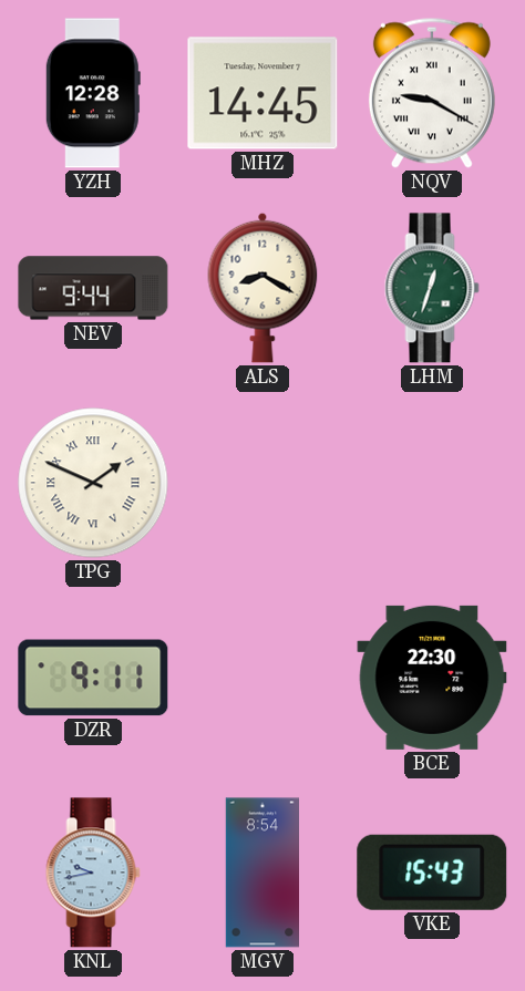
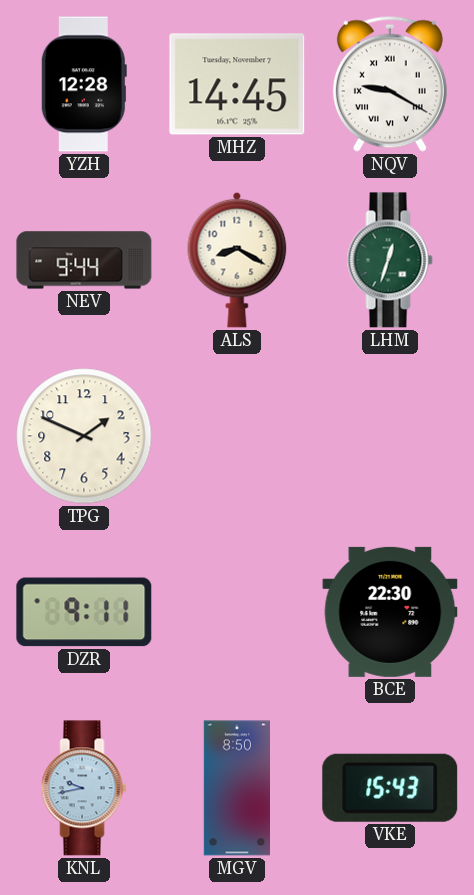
TPG numerals: Roman -> Arabic (84, 436)
MGV: 8:54 -> 8:50 (236, 788)
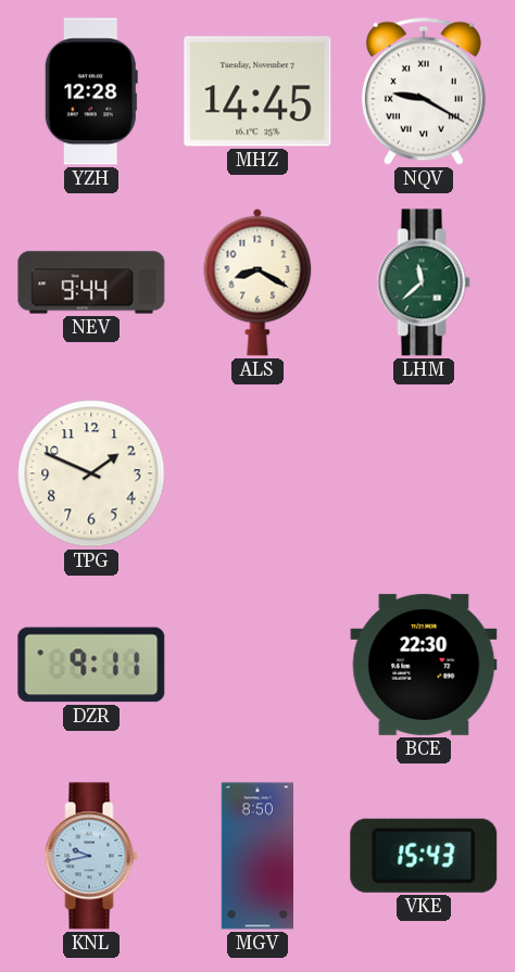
LHM: 12:33 -> 11:38 (424, 282)
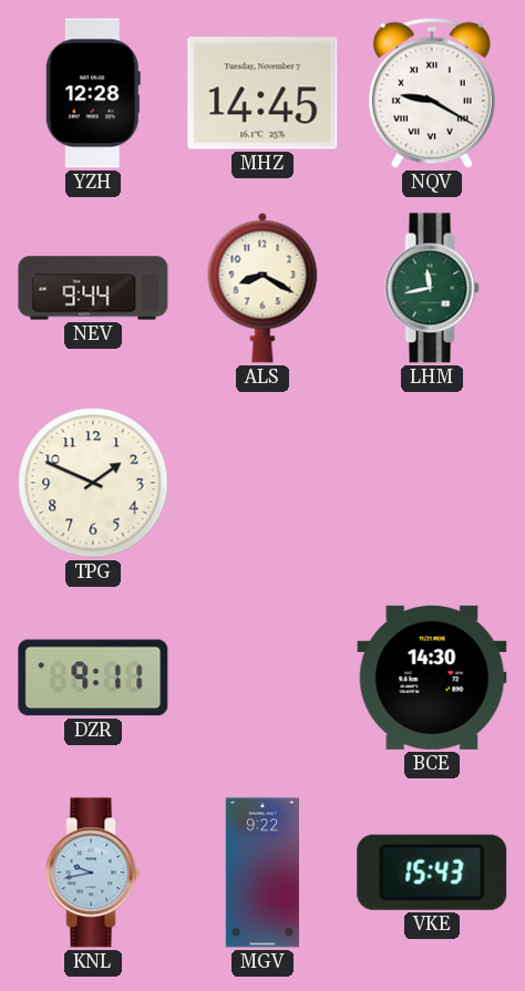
LHM: 11:38 -> 11:43 (432, 288)
BCE: 22:30 -> 14:30 (432, 678)
MGV: 8:50 -> 9:22 (261, 873)
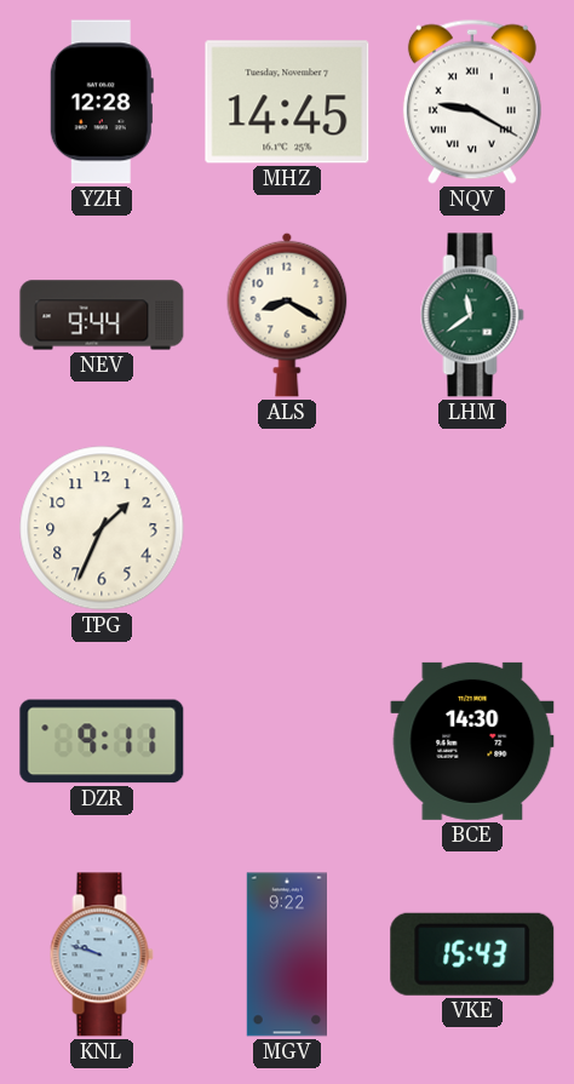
LHM: 11:43 -> 11:39 (472, 315)
TPG: 1:49 -> 1:34 (102, 528)
KNL: 9:43 -> 9:48 (102, 954)
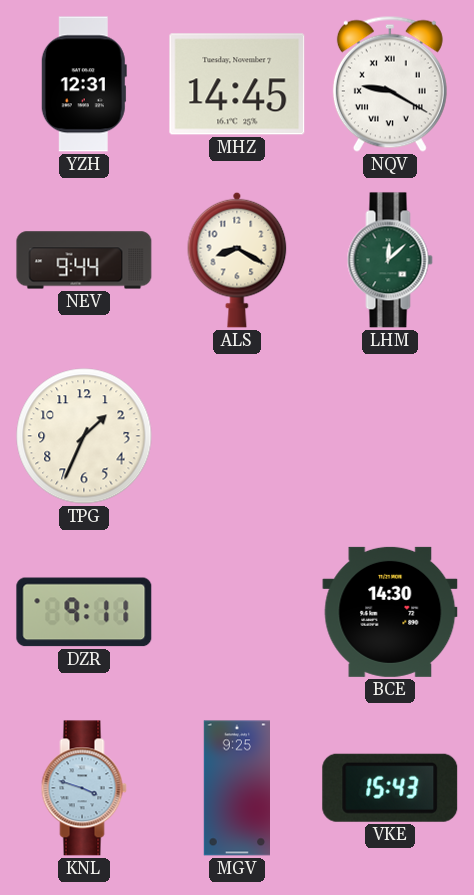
YZH: 12:28 -> 12:31 (84, 84)
LHM: 11:39 -> 12:08 (390, 260)
KNL: 9:48 -> 3:48 (84, 788)
MGV: 9:22 -> 9:25 (236, 788)
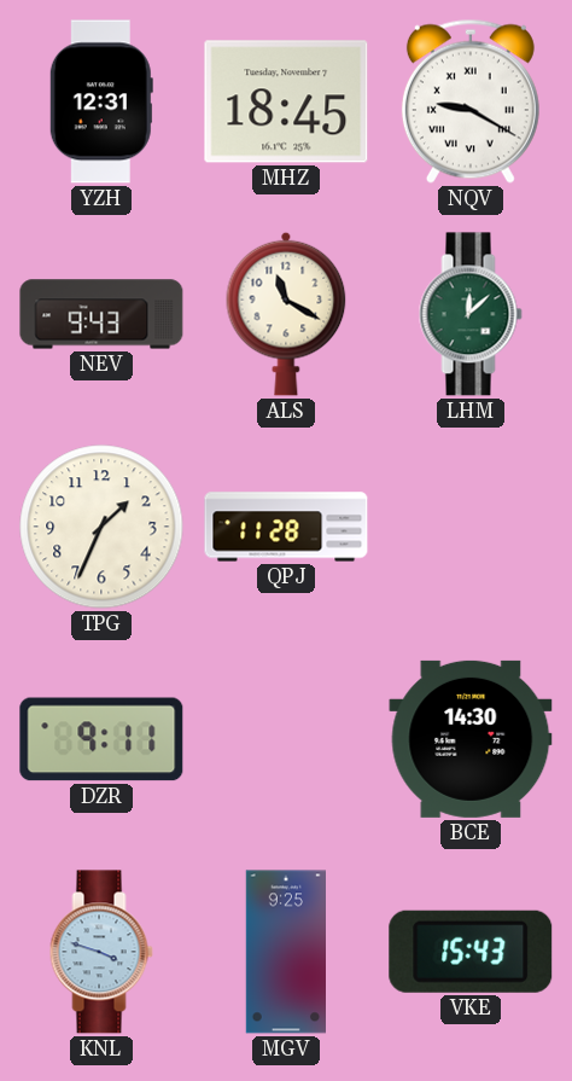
MHZ: 14:45 -> 18:45 (286, 101)
NEV: 9:44 -> 9:43 (101, 314)
ALS: 8:20 -> 11:20 (286, 314)
QPJ: none -> 11:28 (286, 527)
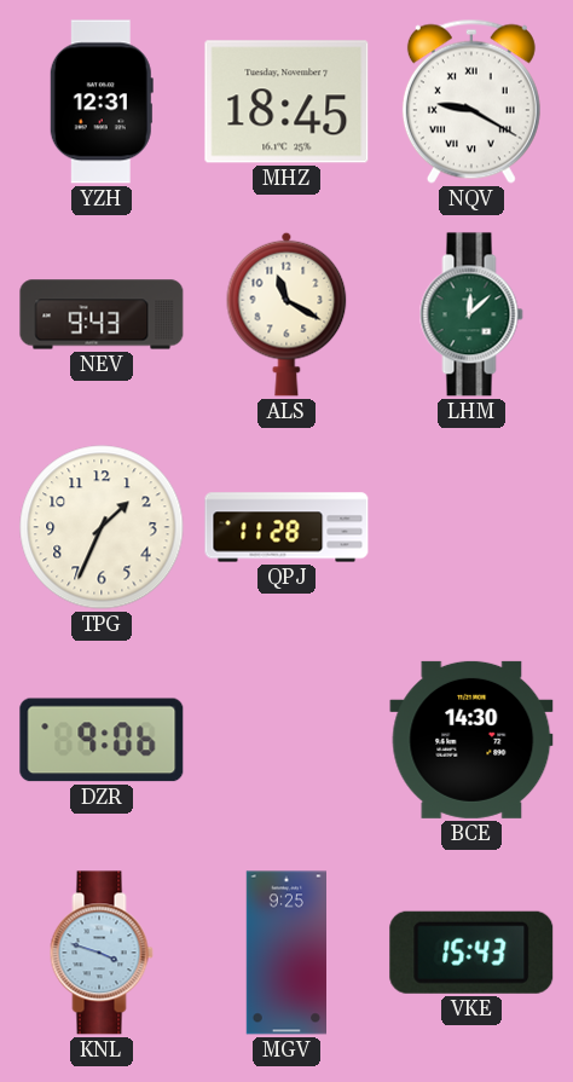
DZR: 9:11 -> 9:06 (102, 740)
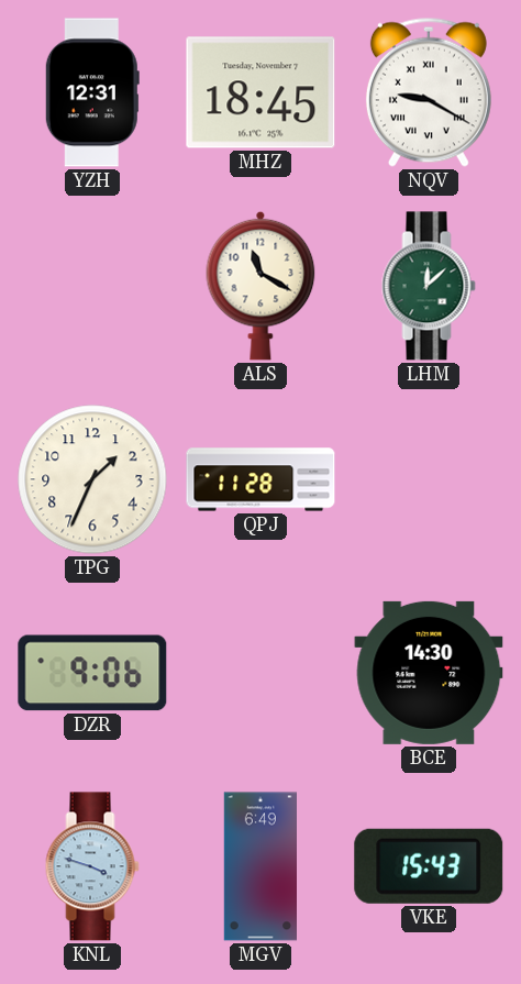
NEV: 9:43 -> none (102, 314)
MGV: 9:25 -> 6:49 (259, 866)
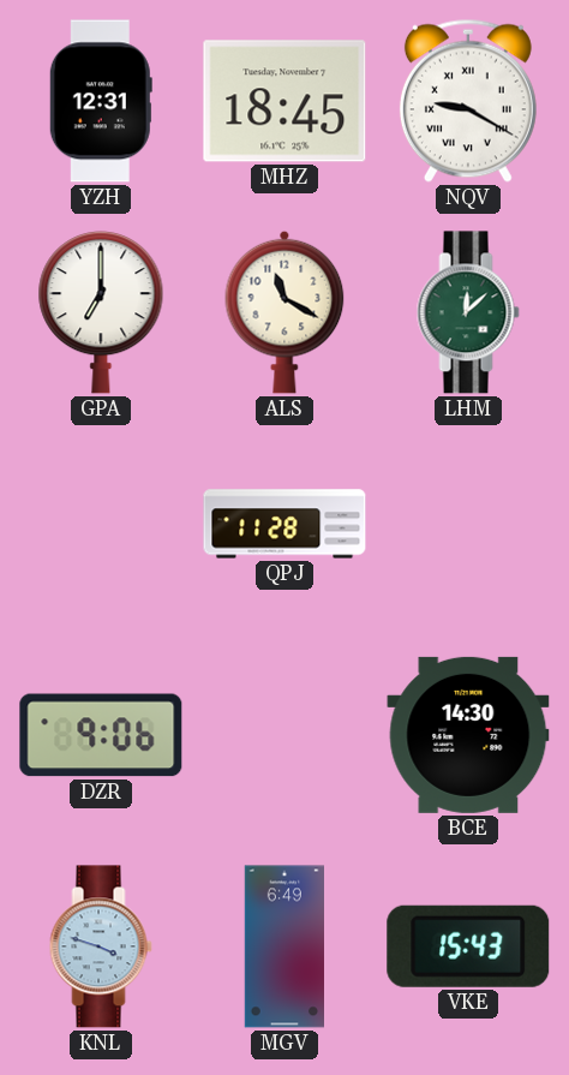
GPA: none -> 7:00 (101, 312)
TPG: 1:34 -> none (92, 479)
